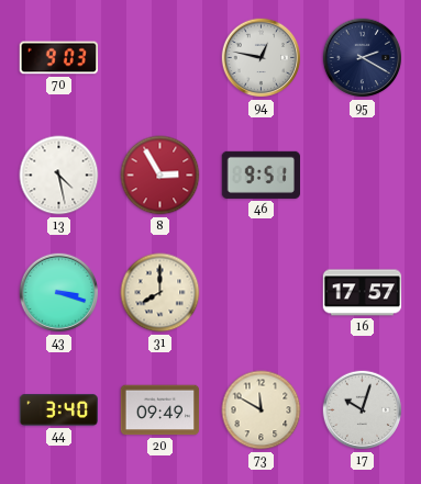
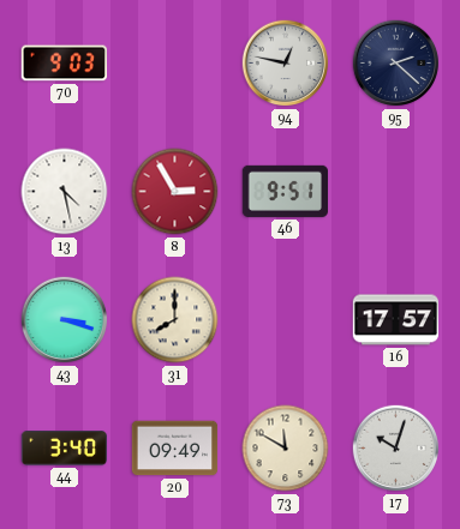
95: 2:20 -> 2:22 (396, 64)
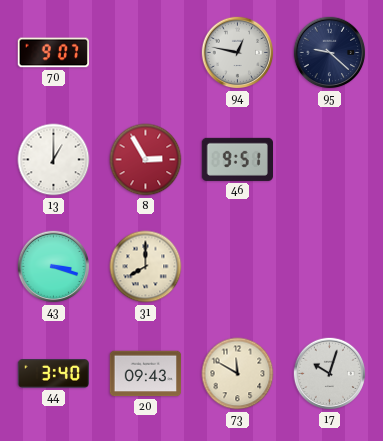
70: 9:03 -> 9:07 (53, 53)
95: 2:22 -> 9:22 (330, 53)
13: 4:28 -> 1:00 (54, 160)
16: 17:57 -> none (396, 320)
20: 09:49 -> 09:43 (146, 374)
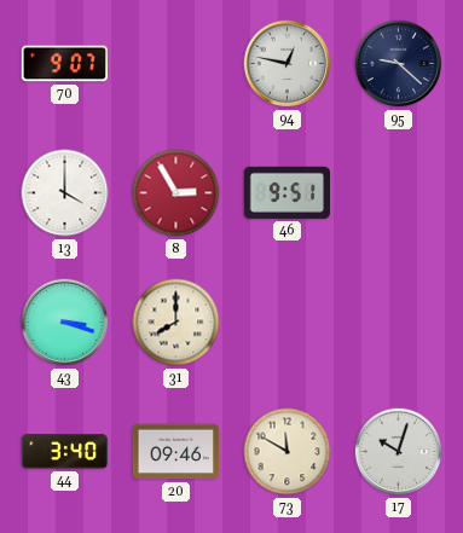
13: 1:00 -> 4:00 (65, 193)
20: 09:43 -> 09:46 (176, 452)
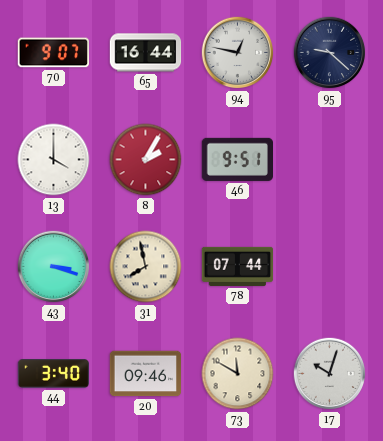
65: none -> 16:44 (146, 53)
8: 2:55 -> 2:05 (146, 160)
31: 8:00 -> 7:58 (146, 267)
78: none -> 07:44 (238, 266)
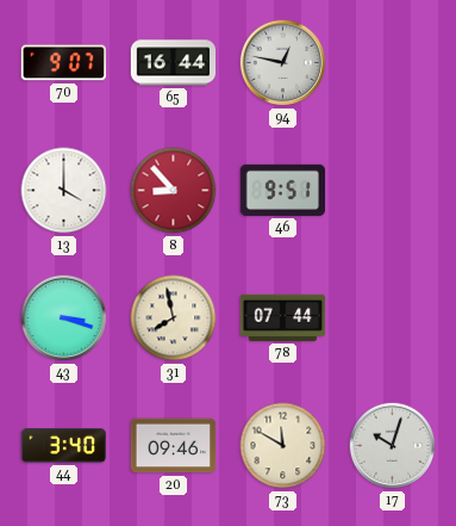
95: 9:22 -> none (330, 53)
8: 2:05 -> 8:53 (174, 191)
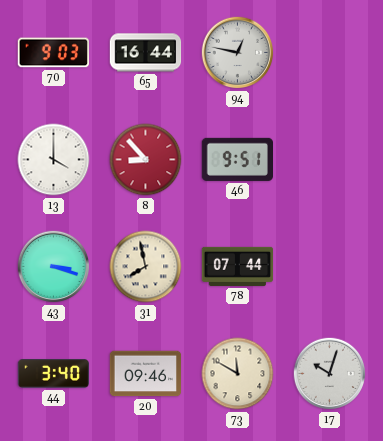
70: 9:07 -> 9:03 (53, 53)
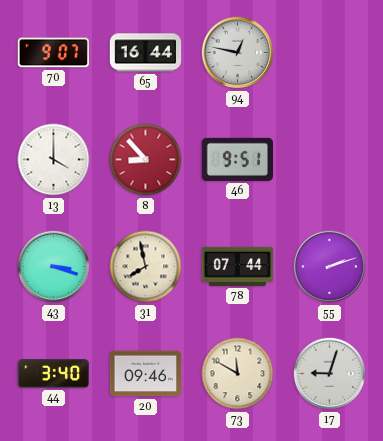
70: 9:03 -> 9:07 (53, 53)
55: none -> 2:12 (330, 267)
17: 10:03 -> 9:03 (330, 374)
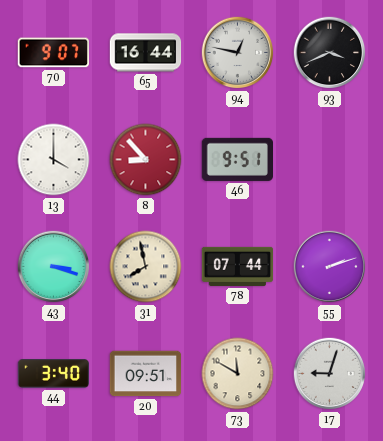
93: none -> 3:41 (330, 53)
20: 09:46 -> 09:51 (146, 374)
